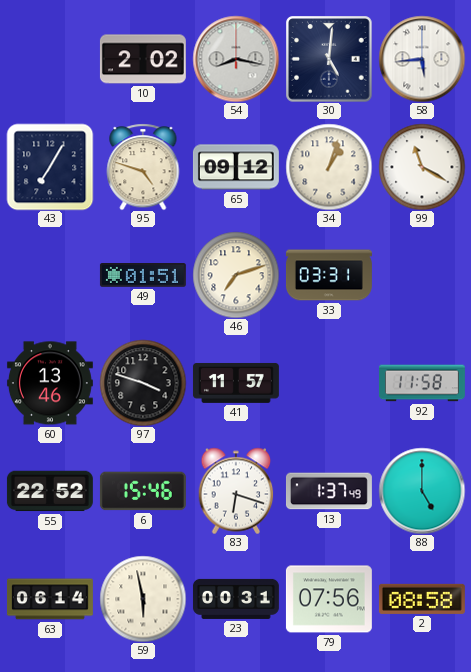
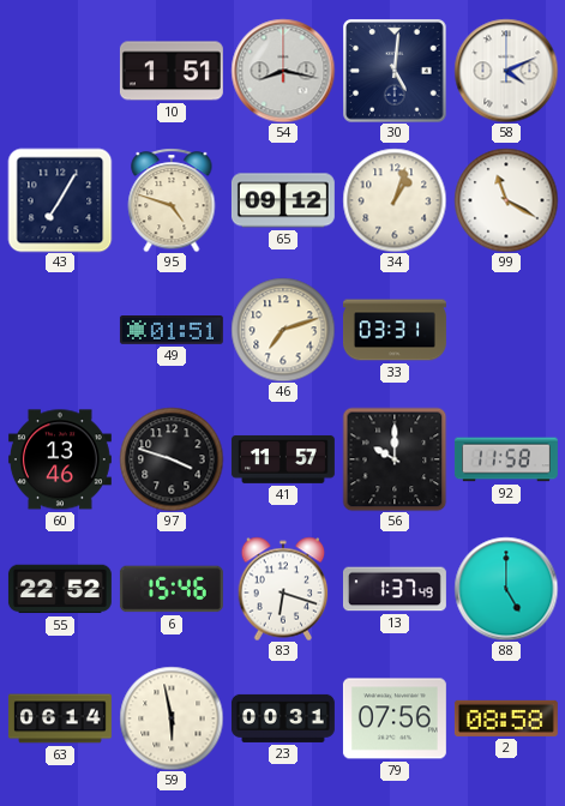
10: 2:02 -> 1:51 (172, 71)
58: 5:44 -> 4:11 (506, 71)
56: none -> 10:00 (395, 459)
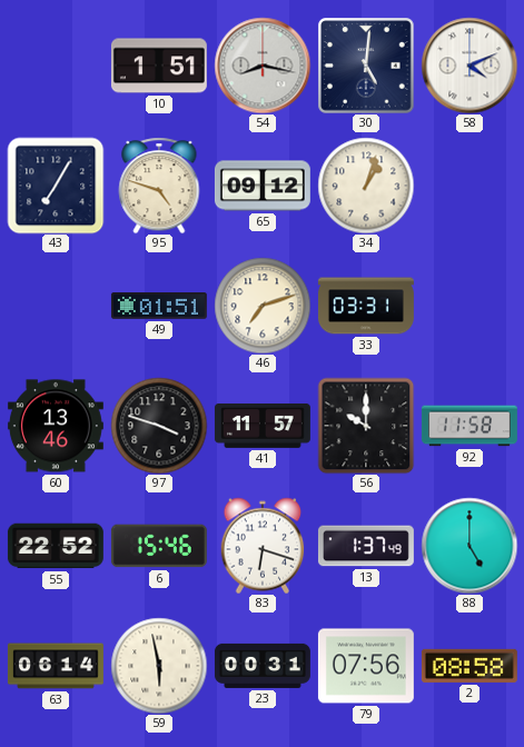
99: 11:20 -> none (506, 200)
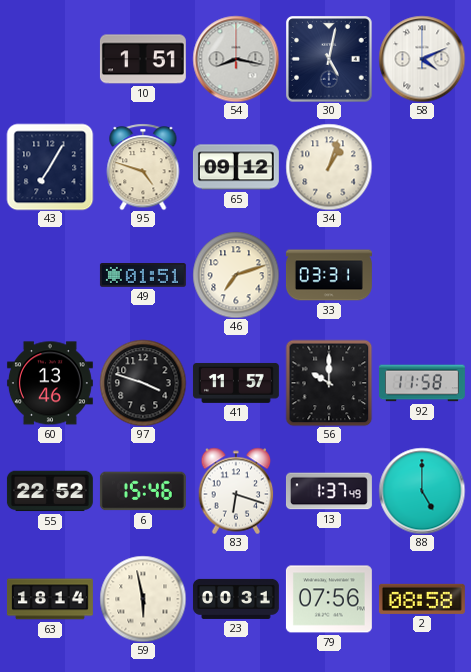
30: 5:01 -> 5:02 (329, 59)
63: 06:14 -> 18:14 (50, 599)
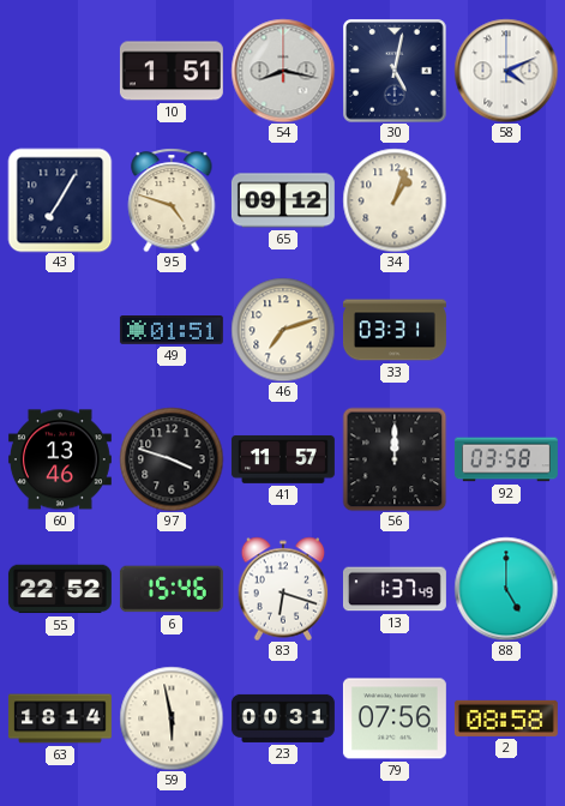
56: 10:00 -> 12:00 (395, 459)
92: 11:58 -> 03:58 (506, 459)
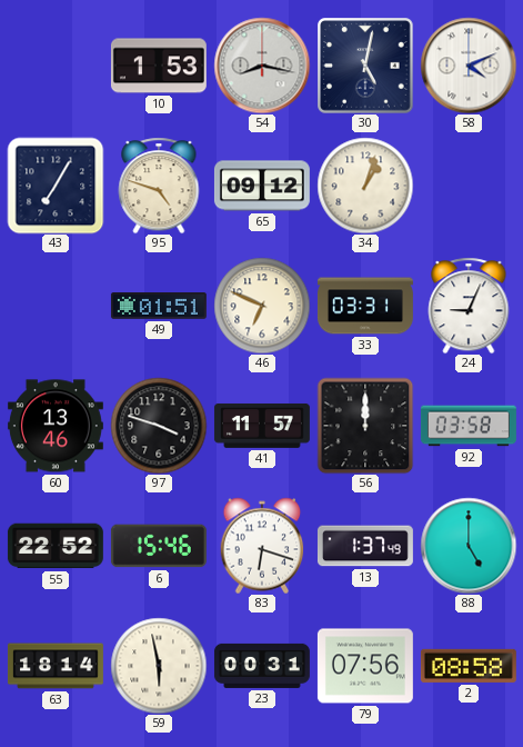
10: 1:51 -> 1:53 (159, 66)
46: 7:12 -> 6:49 (262, 306)
24: none -> 9:04 (469, 306)
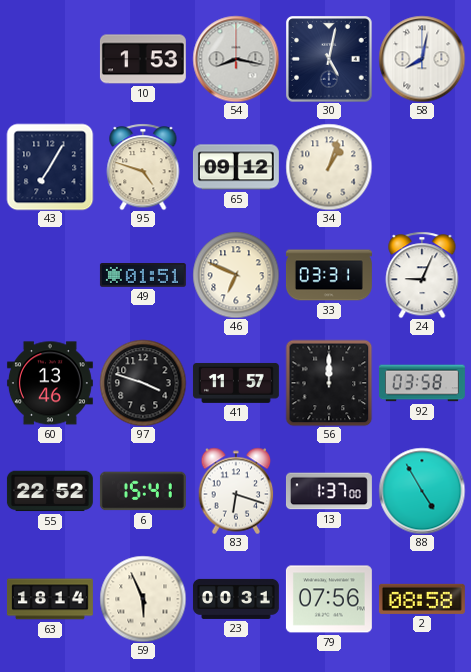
58: 4:11 -> 8:02 (422, 59)
6: 15:46 -> 15:41 (143, 491)
13: 1:37:49 -> 1:37:00 (329, 491)
88: 5:00 -> 4:55 (422, 491)
59: 5:58 -> 5:56 (143, 599)
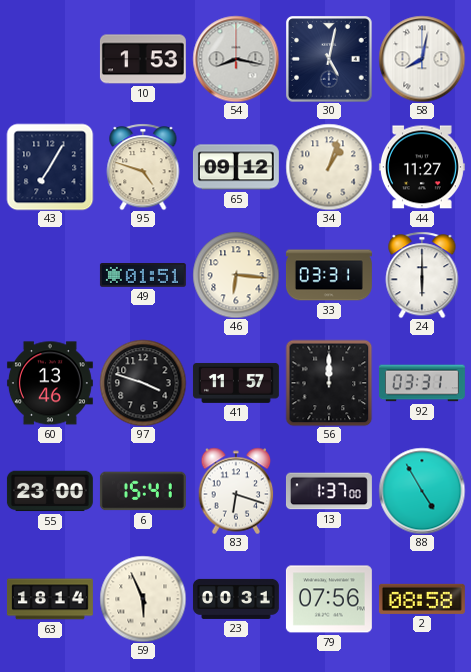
44: none -> 11:27 (422, 167)
46: 6:49 -> 6:16 (236, 275)
24: 9:04 -> 6:00 (422, 275)
92: 03:58 -> 03:31 (422, 383)
55: 22:52 -> 23:00 (50, 491)
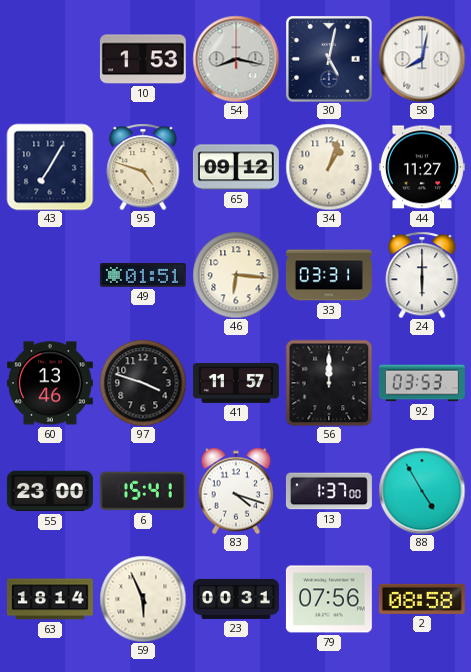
92: 03:31 -> 03:53 (422, 383)
83: 6:18 -> 4:18 (236, 491)
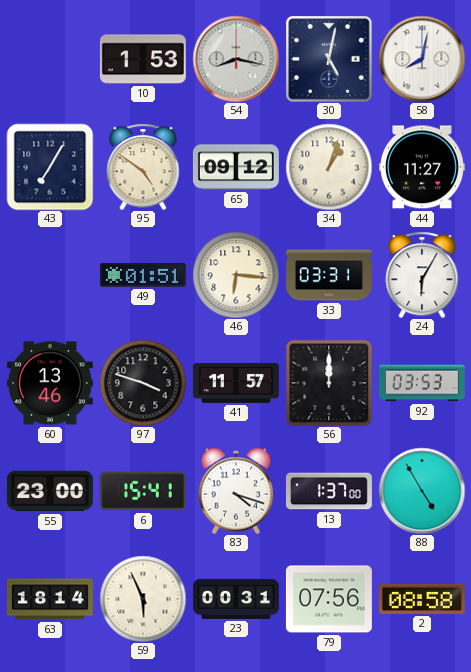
95: 4:48 -> 4:51 (143, 167)
24: 6:00 -> 6:05 (422, 275)
